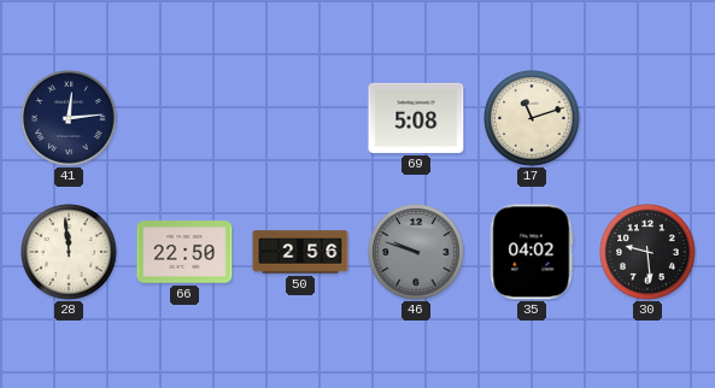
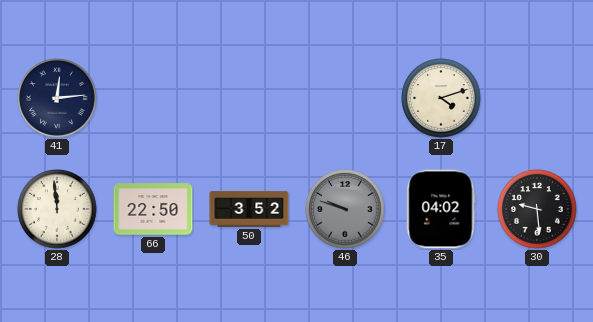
69: 5:08 -> none (416, 118)
17: 11:12 -> 4:12 (441, 98)
50: 2:56 -> 3:52 (249, 209)
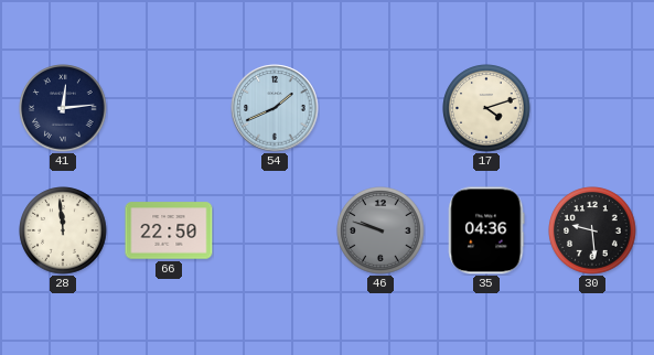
54: none -> 1:41 (275, 108)
50: 3:52 -> none (249, 209)
35: 04:02 -> 04:36 (486, 230)
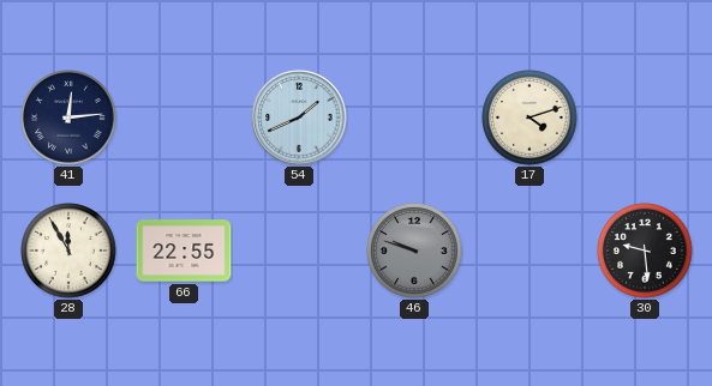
28: 11:59 -> 11:55 (68, 251)
66: 22:50 -> 22:55 (184, 251)
35: 04:36 -> none (486, 230)
